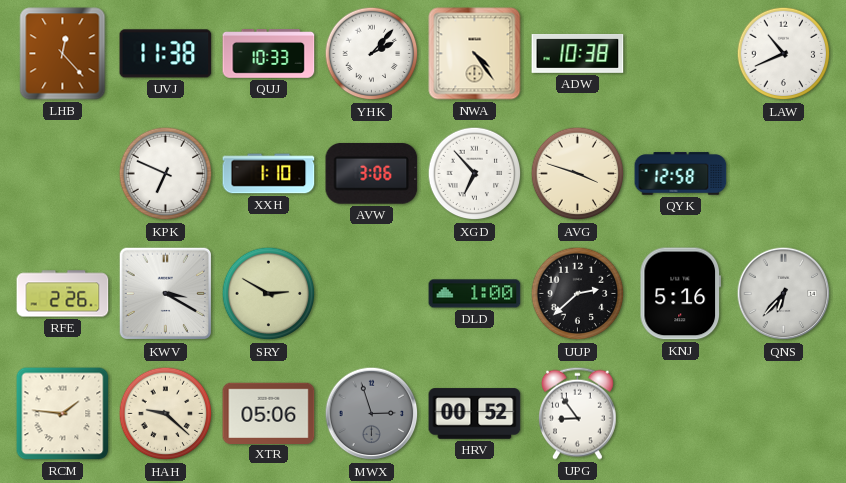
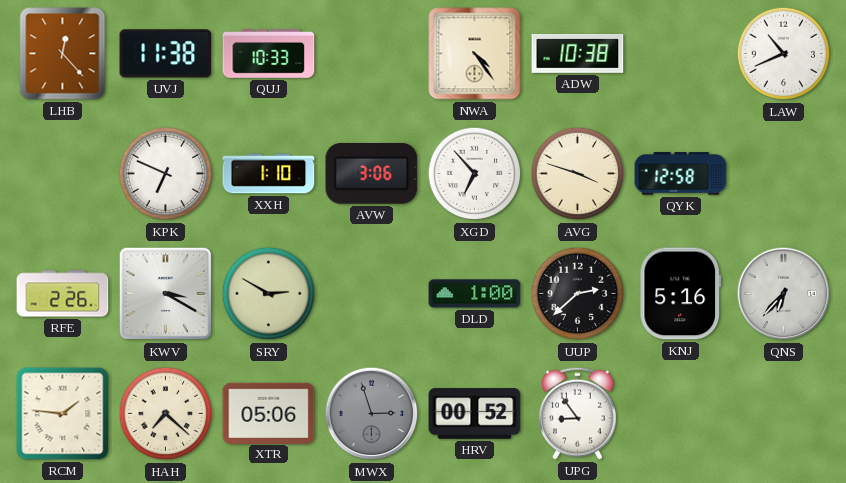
YHK: 2:07 -> none (372, 54)
HAH: 9:22 -> 7:22 (166, 414)
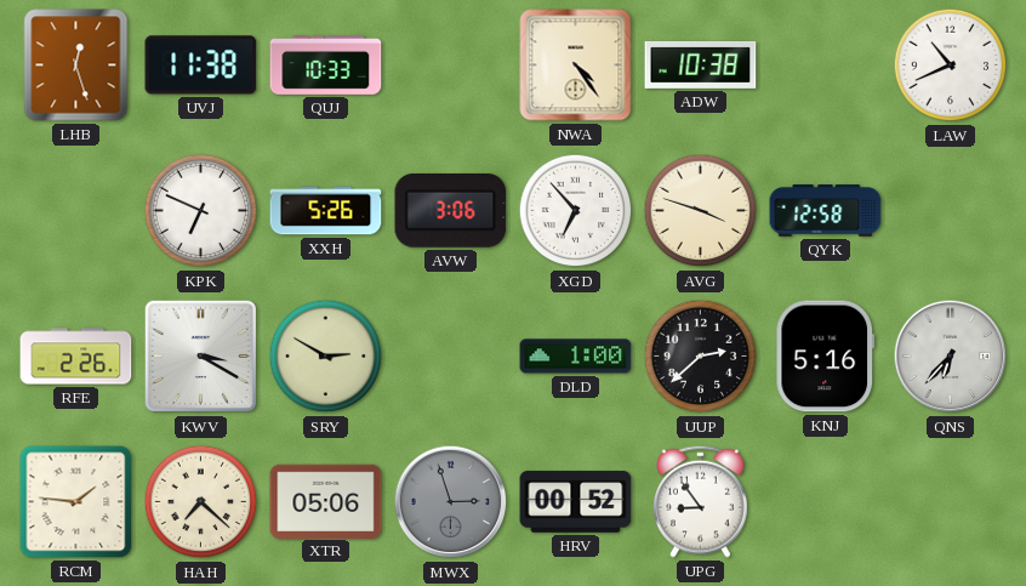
LHB: 12:23 -> 12:27 (76, 66)
XXH: 1:10 -> 5:26 (326, 211)
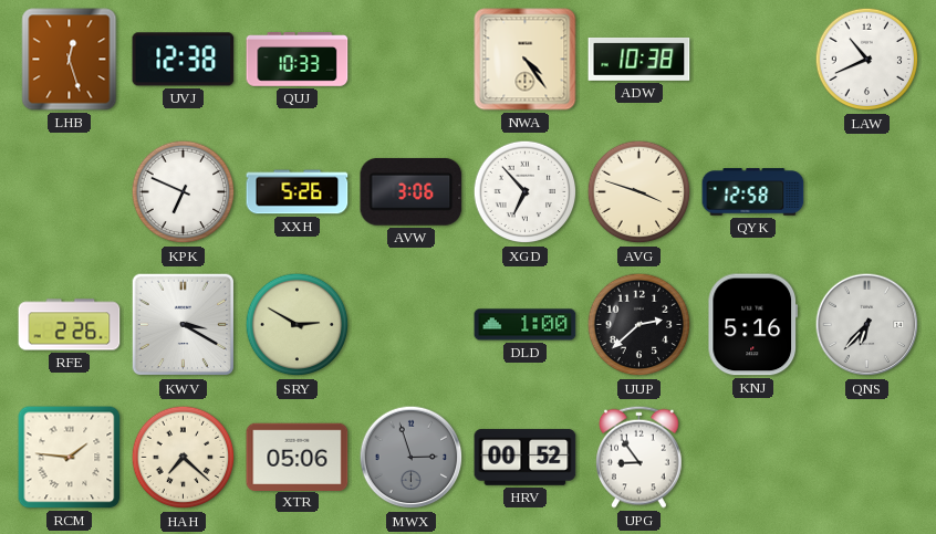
UVJ: 11:38 -> 12:38 (184, 60)
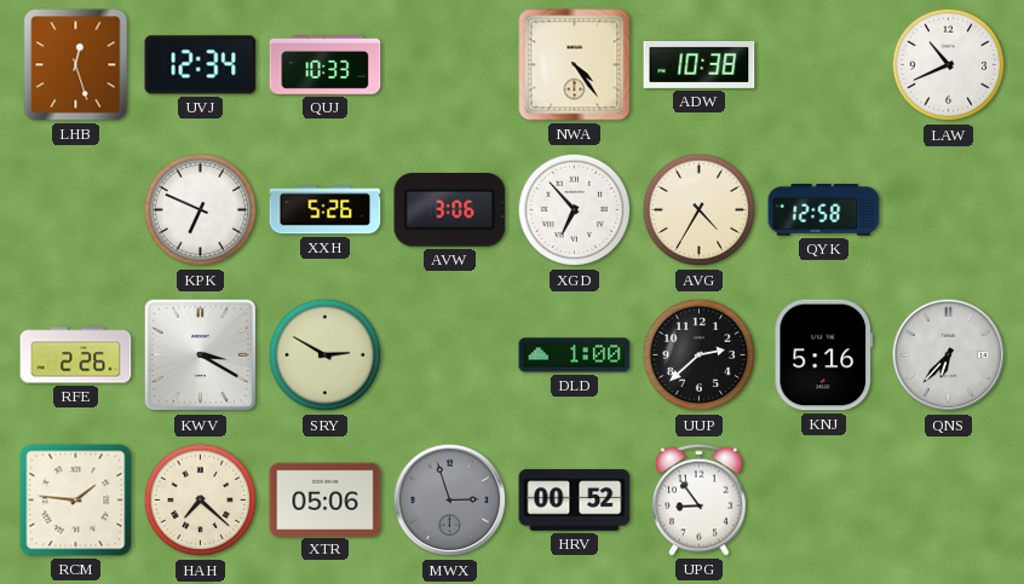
UVJ: 12:38 -> 12:34 (201, 65)
AVG: 3:48 -> 4:35 (700, 210)
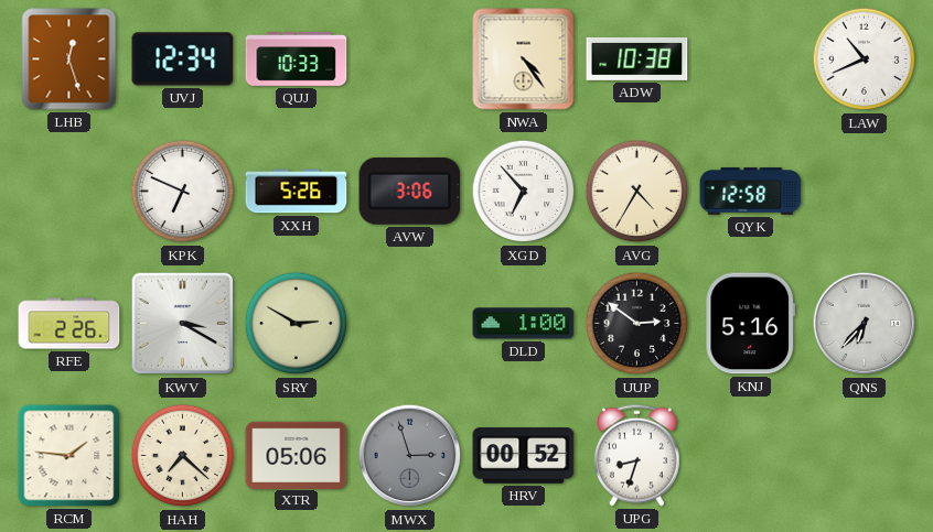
UUP: 2:38 -> 2:51 (637, 324)
UPG: 8:54 -> 8:33 (637, 455)
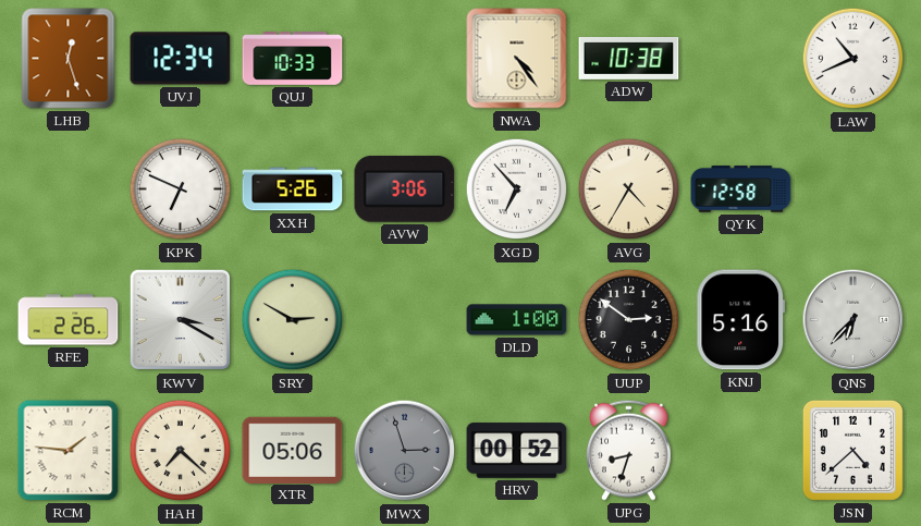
JSN: none -> 4:38 (852, 450)
